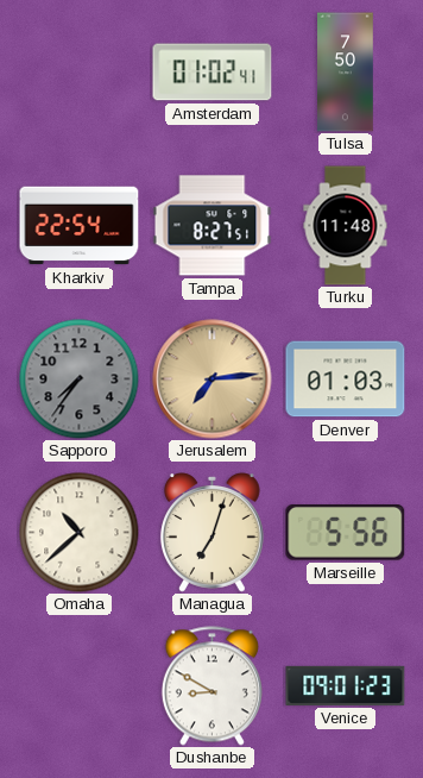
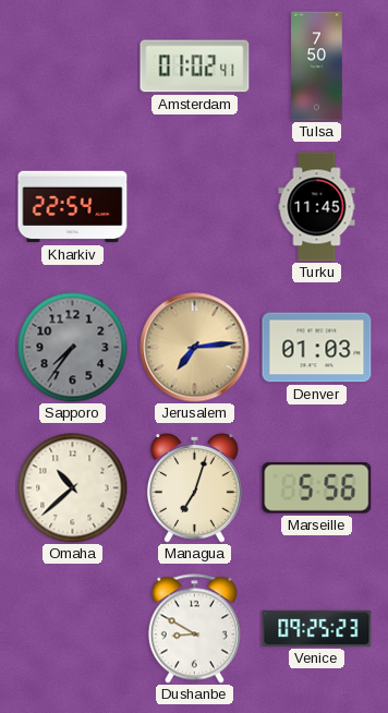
Tampa: 8:27 -> none (213, 226)
Turku: 11:48 -> 11:45 (317, 207)
Venice: 09:01 -> 09:25 (317, 628)
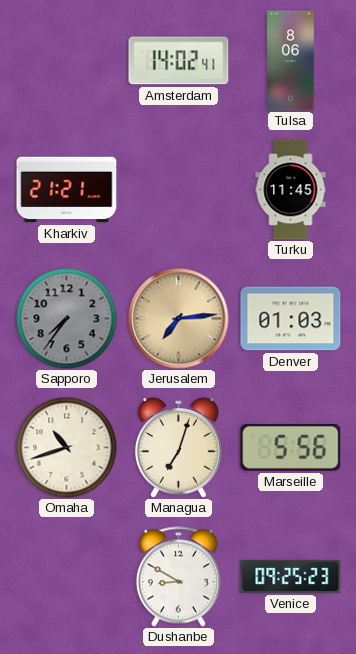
Amsterdam: 01:02 -> 14:02 (179, 61)
Tulsa: 7:50 -> 8:06 (291, 61)
Kharkiv: 22:54 -> 21:21 (67, 190)
Omaha: 10:38 -> 10:42 (67, 448)
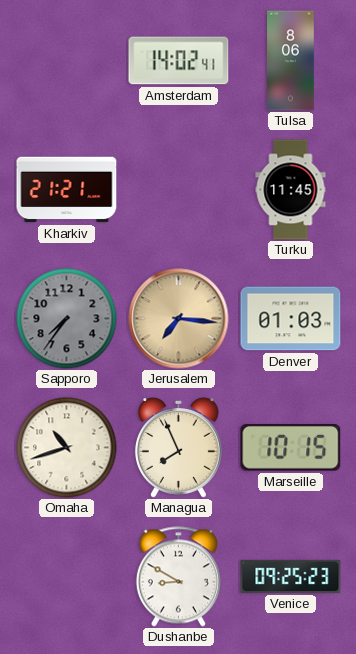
Jerusalem: 7:14 -> 7:16 (179, 319)
Managua: 7:03 -> 7:56 (178, 448)
Marseille: 5:56 -> 10:15 (291, 448)
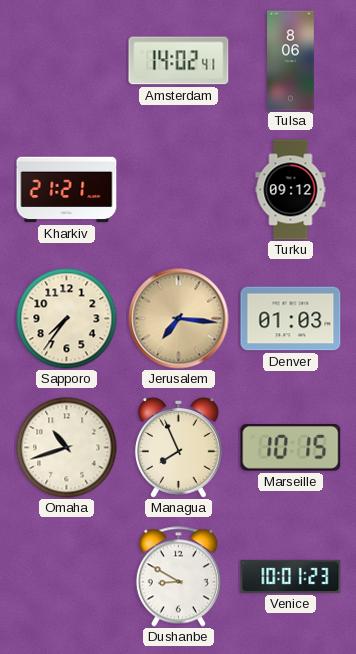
Turku: 11:45 -> 09:12 (291, 190)
Sapporo dial: grey -> cream (67, 319)
Venice: 09:25 -> 10:01 (291, 576)
